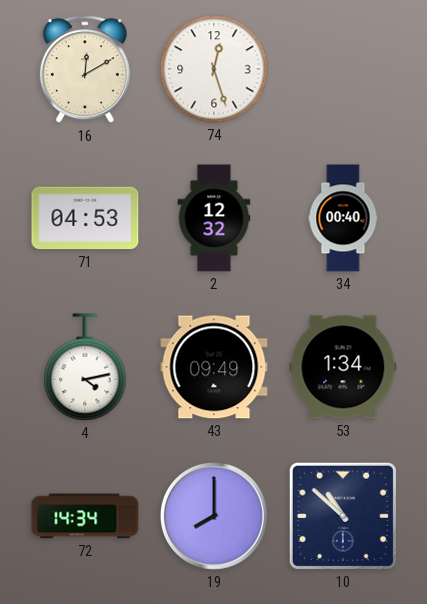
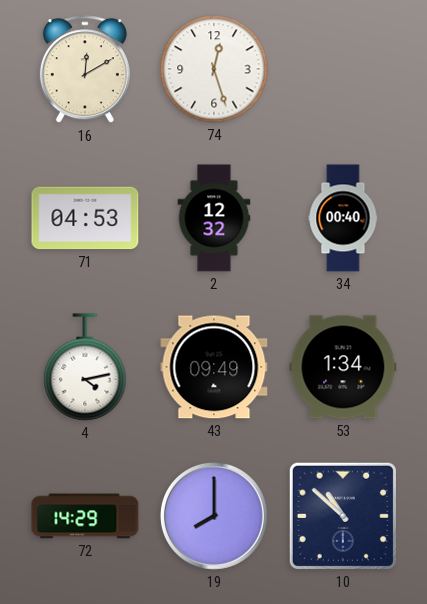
72: 14:34 -> 14:29 (85, 516)
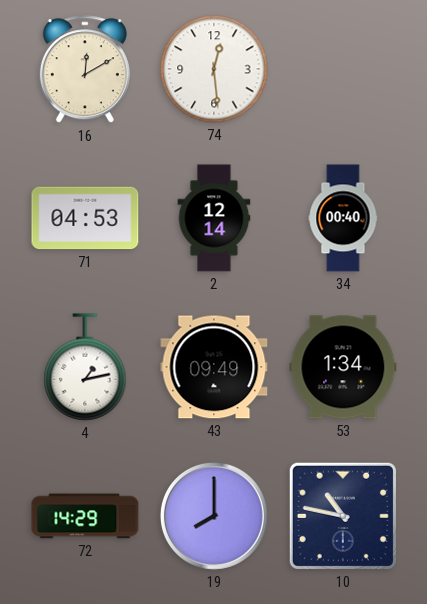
74: 12:27 -> 12:29 (214, 69)
2: 12:32 -> 12:14 (214, 218)
4: 4:13 -> 1:13 (85, 367)
10: 10:52 -> 10:47 (343, 516)
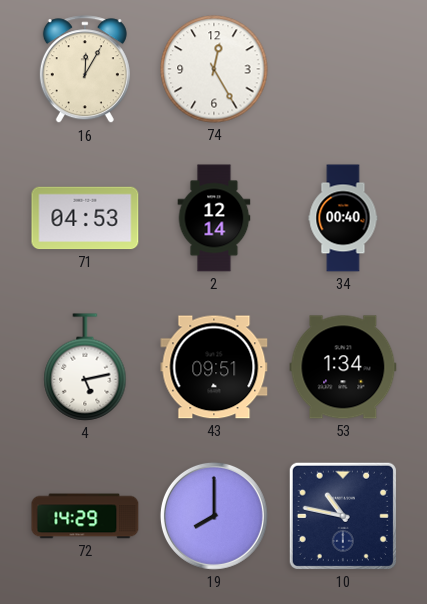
16: 12:10 -> 12:05 (85, 70)
74: 12:29 -> 12:25 (214, 69)
4: 1:13 -> 5:13 (85, 367)
43: 09:49 -> 09:51 (214, 367)
